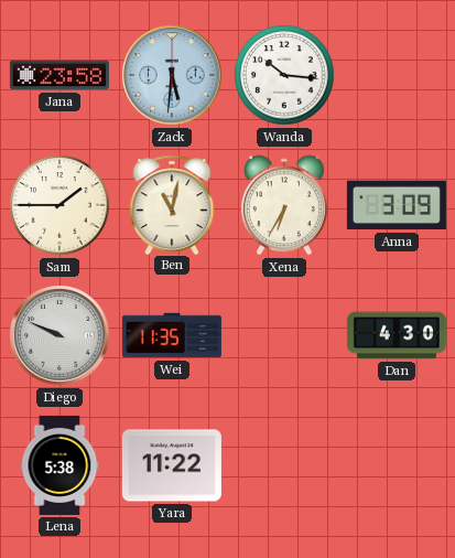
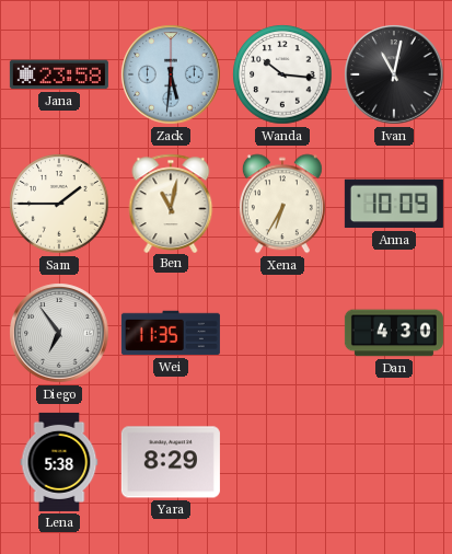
Ivan: none -> 11:02 (394, 74)
Anna: 3:09 -> 10:09 (394, 204)
Diego: 9:49 -> 6:54 (59, 333)
Yara: 11:22 -> 8:29 (171, 462)
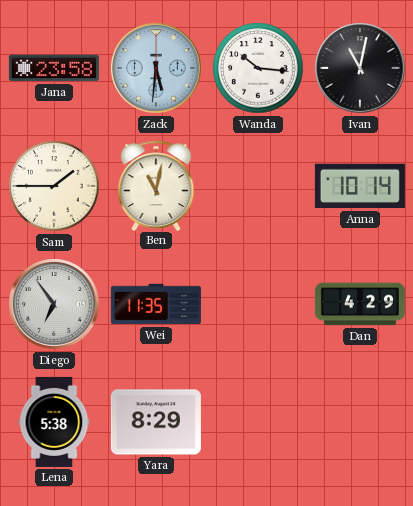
Xena: 6:35 -> none (282, 204)
Anna: 10:09 -> 10:14 (360, 186)
Dan: 4:30 -> 4:29 (360, 304)
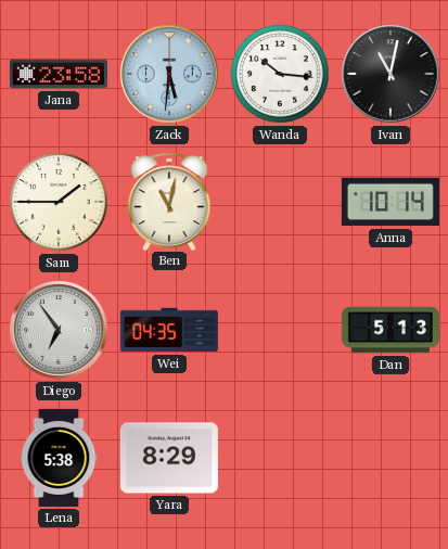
Wei: 11:35 -> 04:35 (169, 330)
Dan: 4:29 -> 5:13 (391, 330)
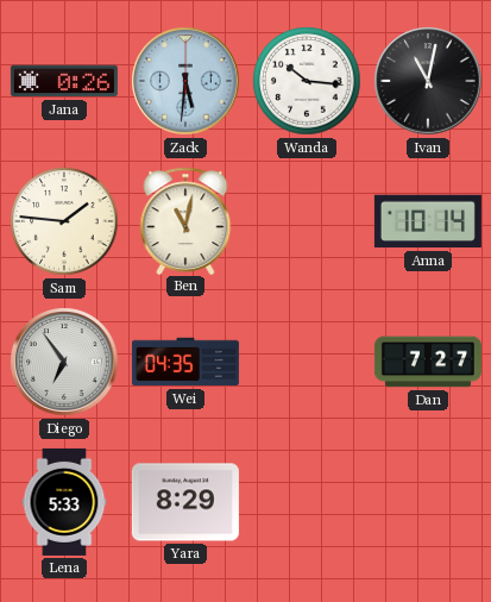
Jana: 23:58 -> 0:26 (64, 81)
Sam: 1:45 -> 1:46 (64, 221)
Dan: 5:13 -> 7:27 (428, 362)
Lena: 5:38 -> 5:33 (64, 502)
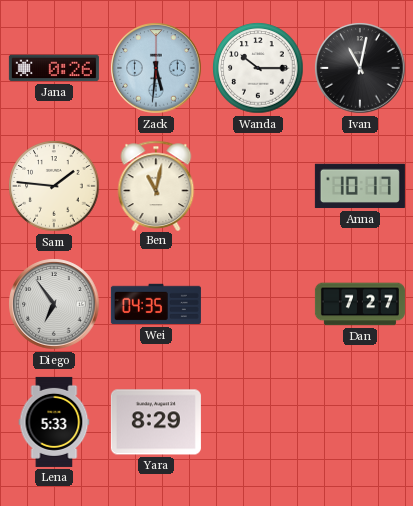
Wanda: 10:16 -> 10:15 (258, 68)
Anna: 10:14 -> 10:17 (360, 186)
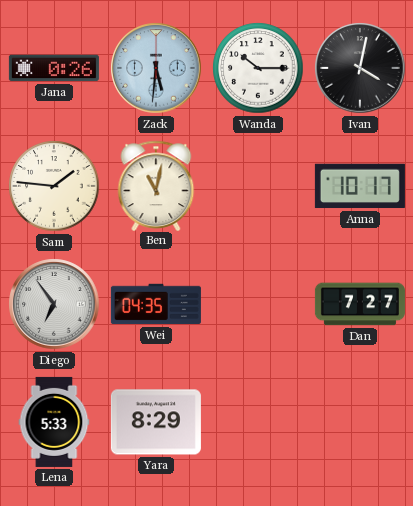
Ivan: 11:02 -> 4:02 (360, 68)
